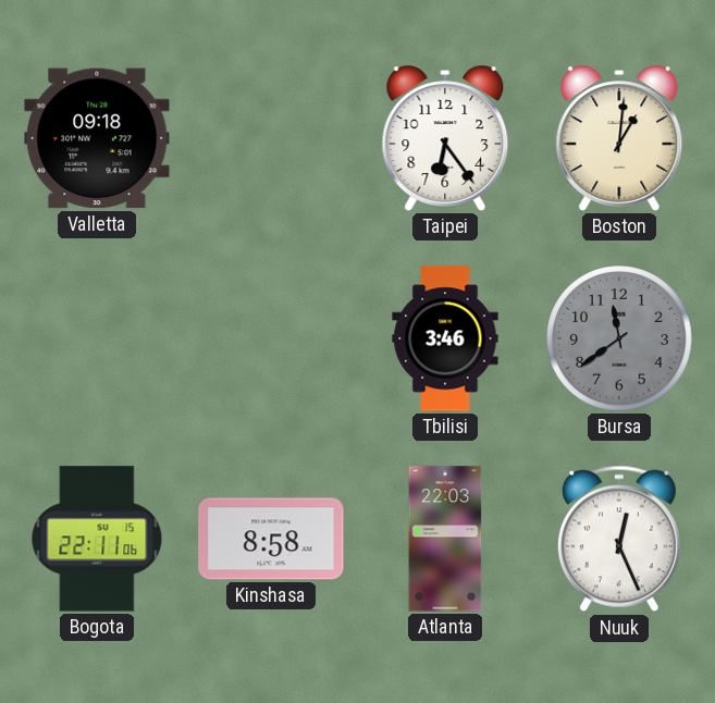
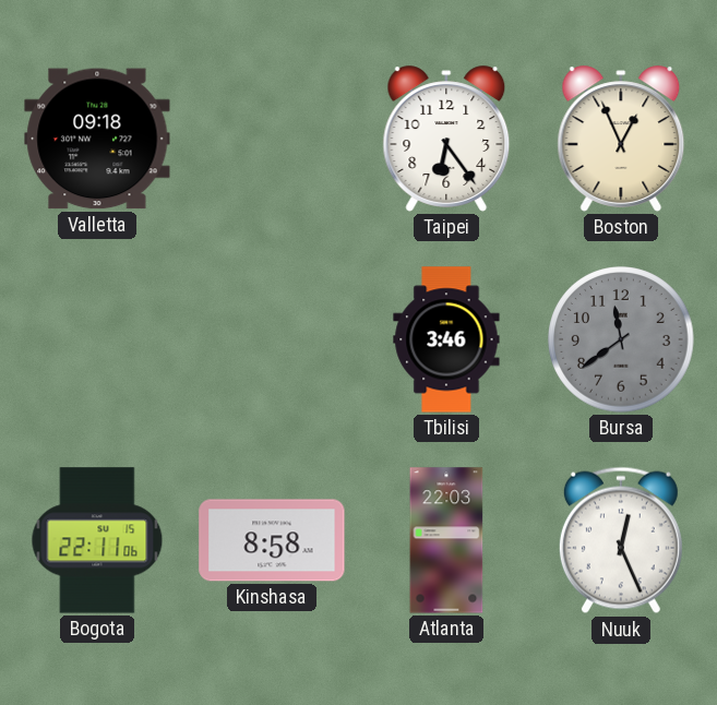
Boston: 1:01 -> 12:56 (621, 139)
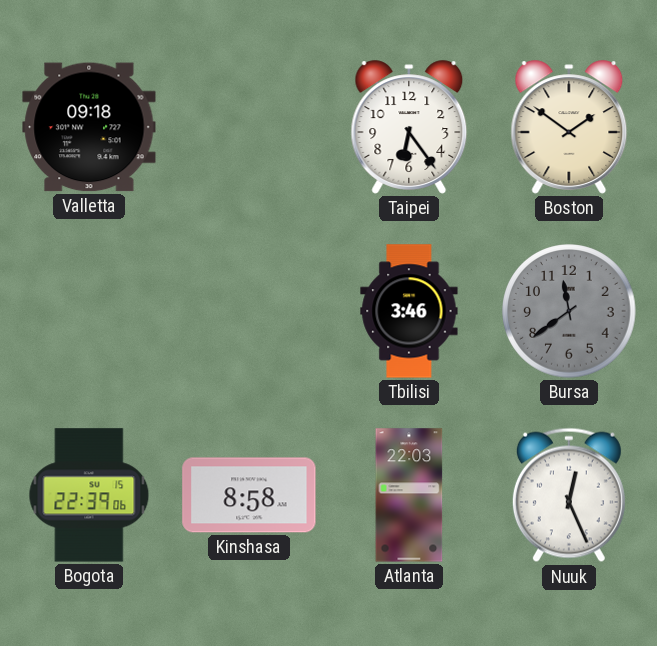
Boston: 12:56 -> 1:51 (569, 127)
Bogota: 22:11 -> 22:39 (89, 495)
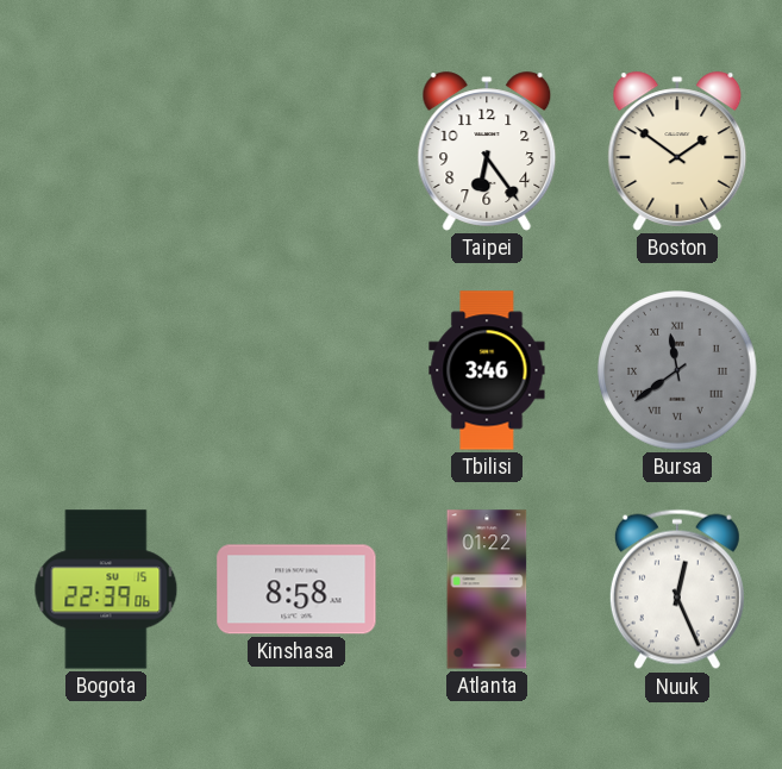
Valletta: 09:18 -> none (89, 127)
Bursa numerals: Arabic -> Roman (677, 370)
Atlanta: 22:03 -> 01:22 (487, 589)
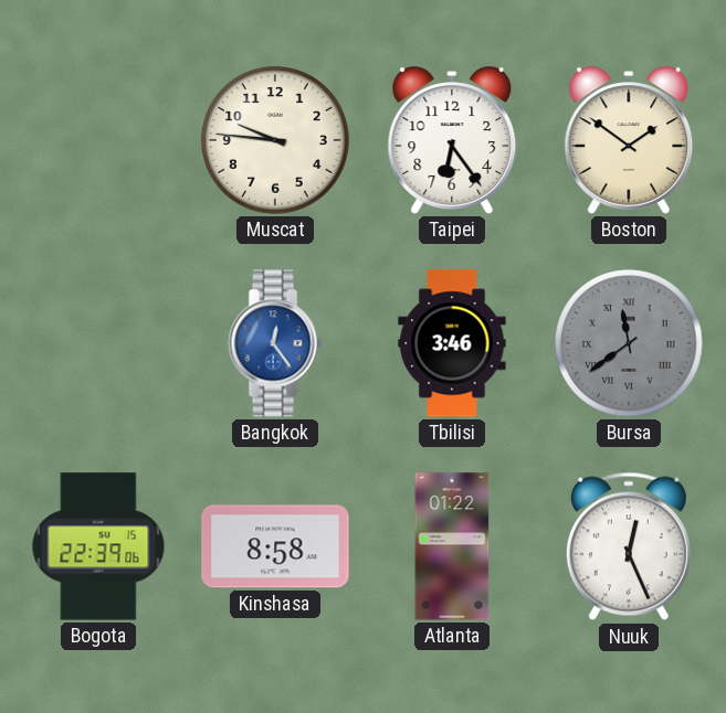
Muscat: none -> 9:46 (275, 140)
Bangkok: none -> 12:24 (275, 343)
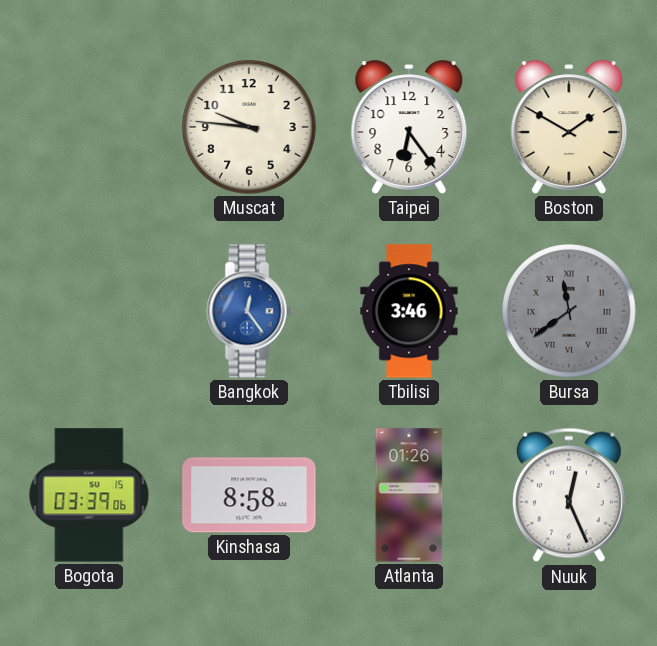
Boston: 1:51 -> 1:50 (569, 127)
Bogota: 22:39 -> 03:39 (89, 495)
Atlanta: 01:22 -> 01:26 (409, 495)
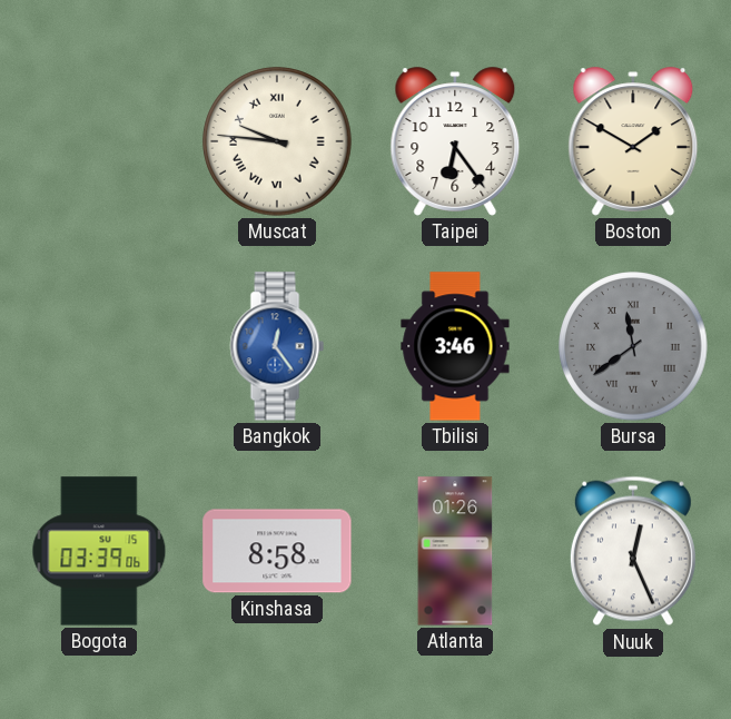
Muscat numerals: Arabic -> Roman (277, 141)
